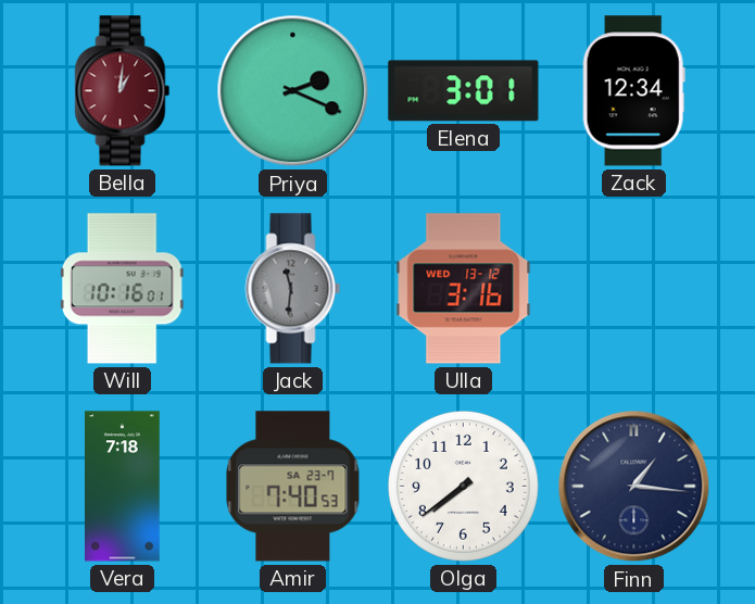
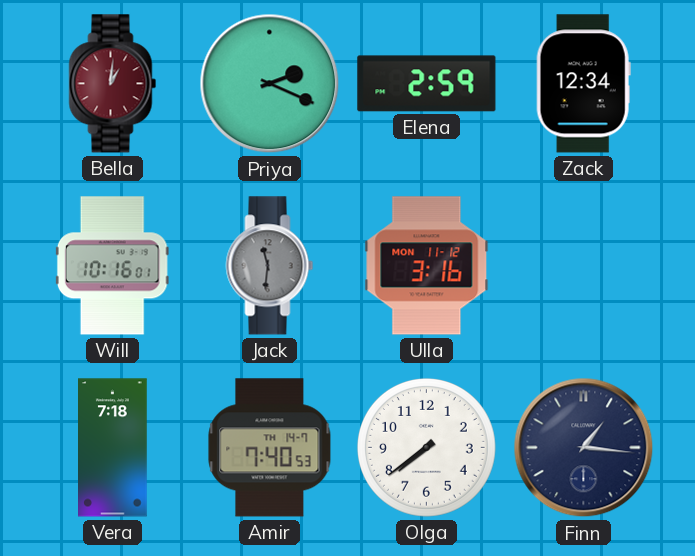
Elena: 3:01 -> 2:59 (427, 84)
Ulla date: WED 13-12 -> MON 11-12 (427, 266)
Amir date: SA 23-7 -> TH 14-7 (270, 448)
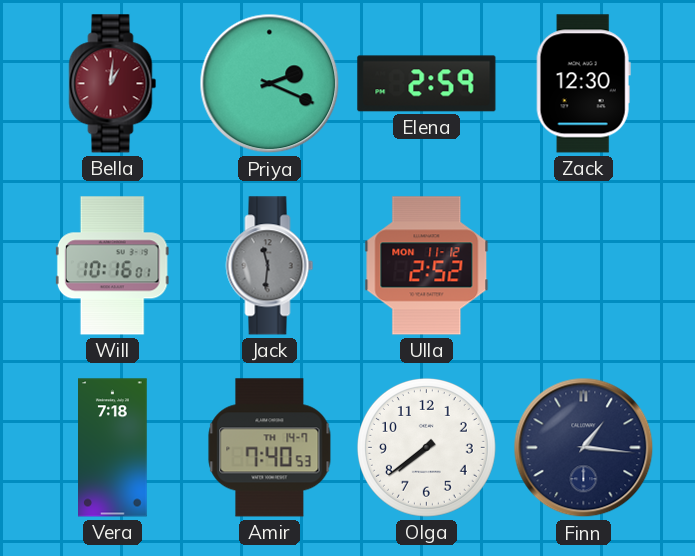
Zack: 12:34 -> 12:30 (583, 84)
Ulla: 3:16 -> 2:52 (427, 266)
